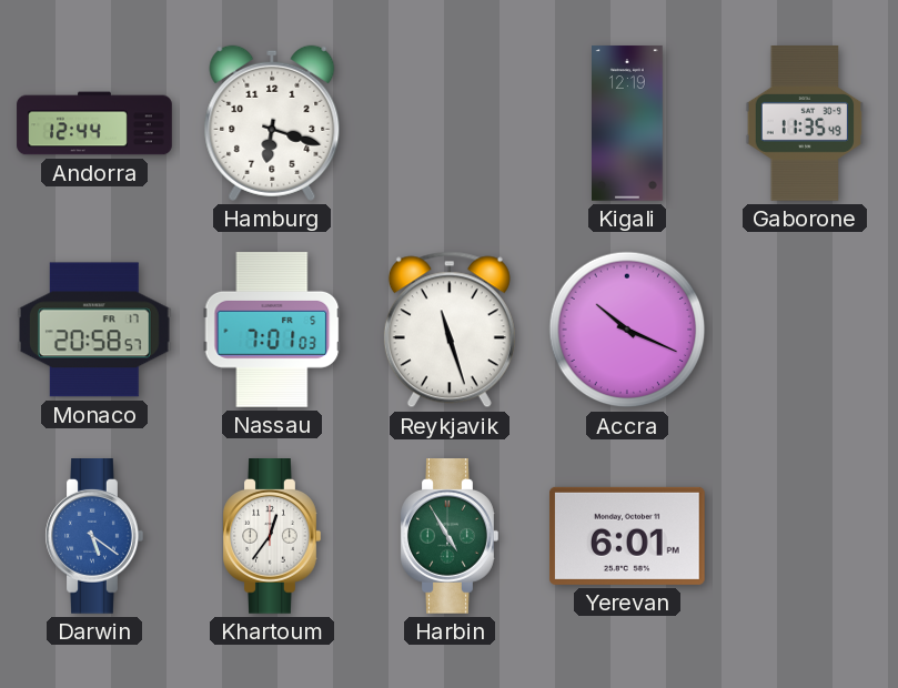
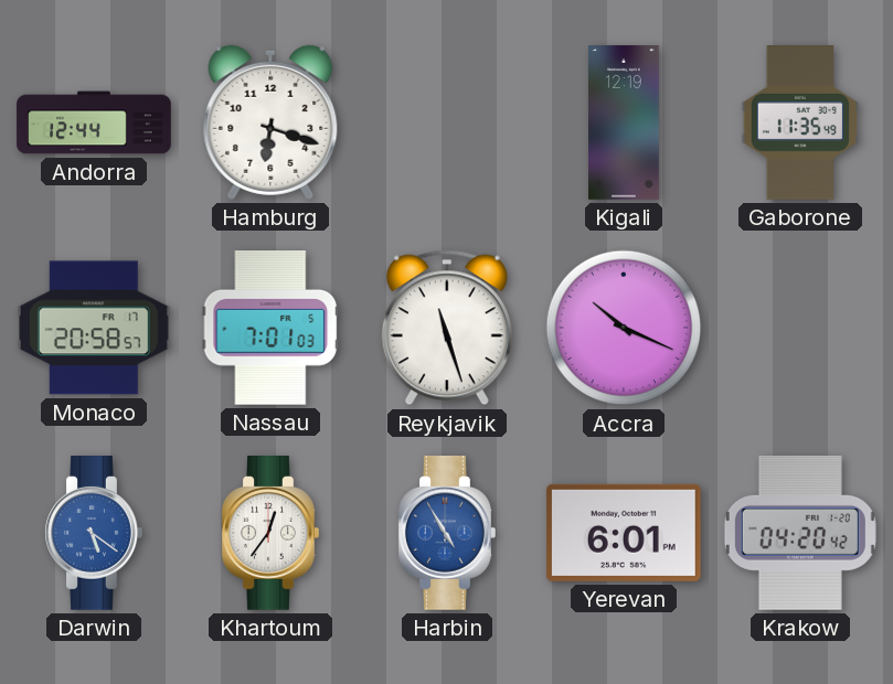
Harbin dial: green -> blue (447, 534)
Krakow: none -> 04:20 (800, 533)
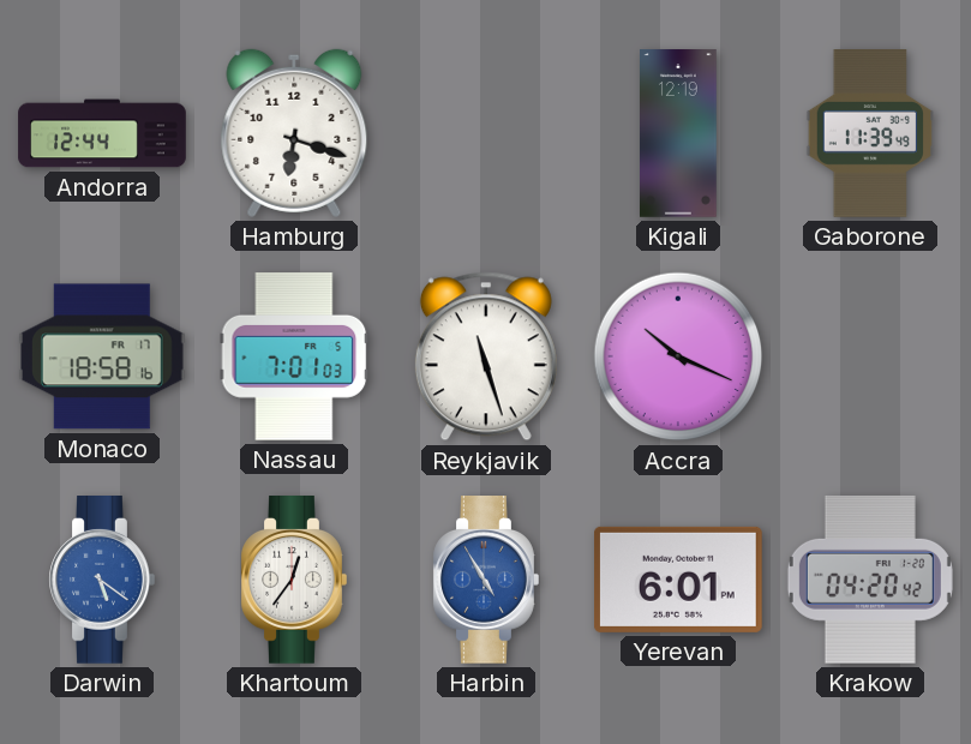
Gaborone: 11:35 -> 11:39 (870, 133)
Monaco: 20:58 -> 18:58 (102, 356)
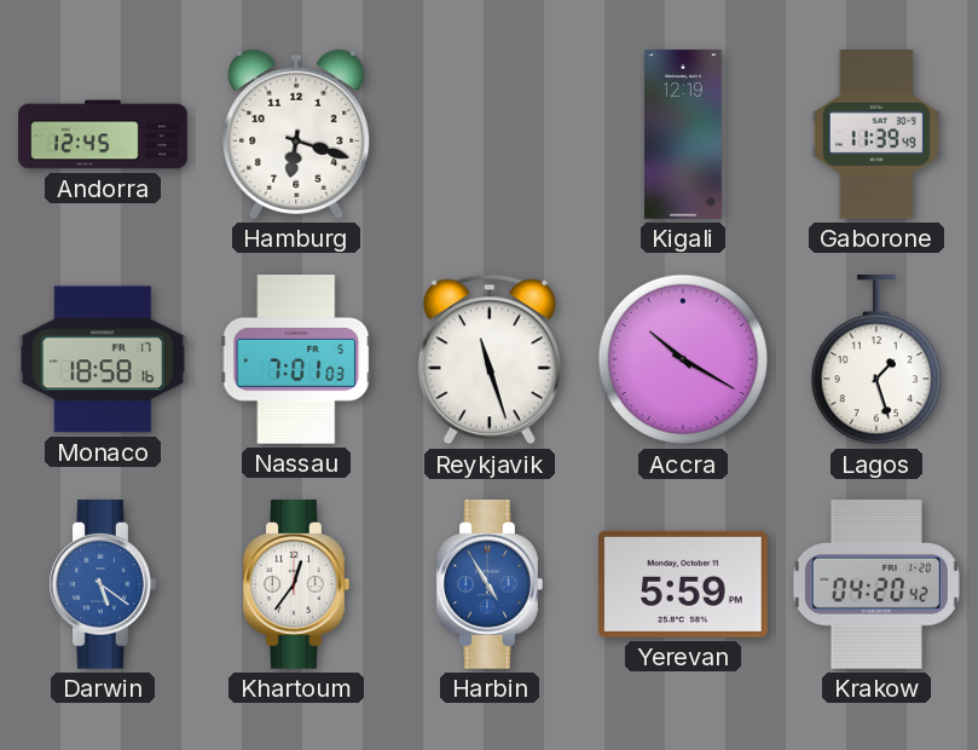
Andorra: 12:44 -> 12:45 (103, 134)
Accra: 10:19 -> 10:20 (683, 359)
Lagos: none -> 1:27 (875, 360)
Yerevan: 6:01 -> 5:59 (684, 584)
